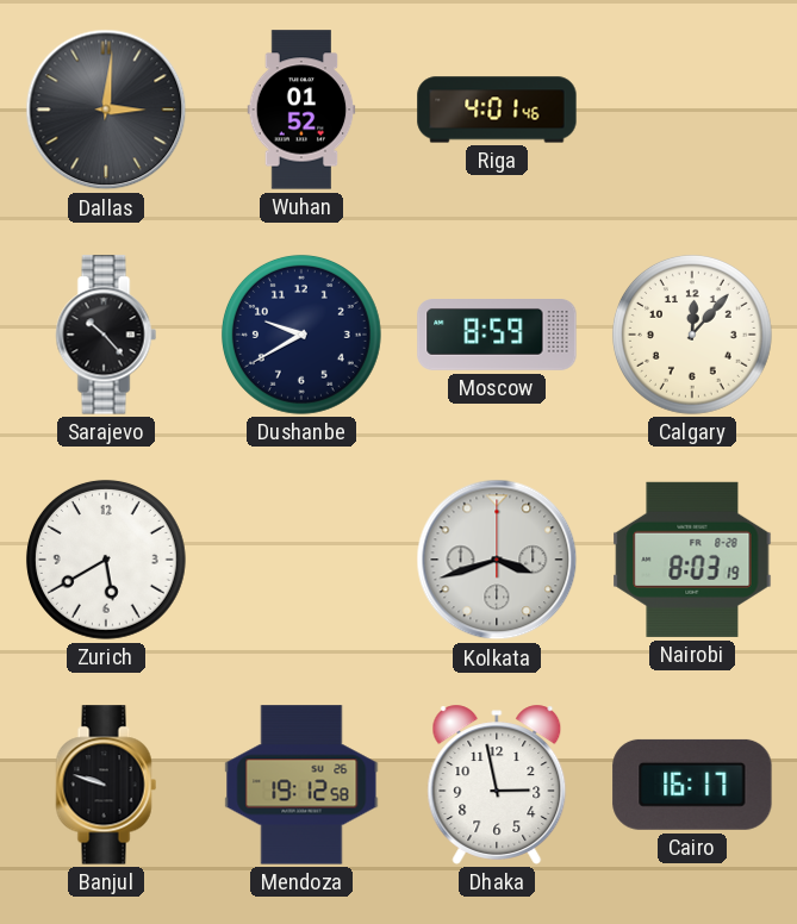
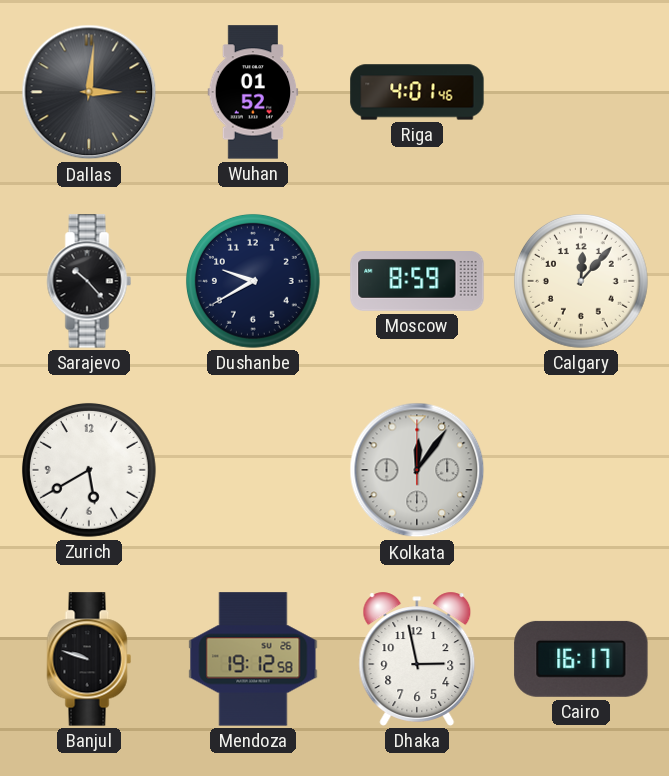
Kolkata: 3:42 -> 12:06 (417, 470)
Nairobi: 8:03 -> none (692, 560)
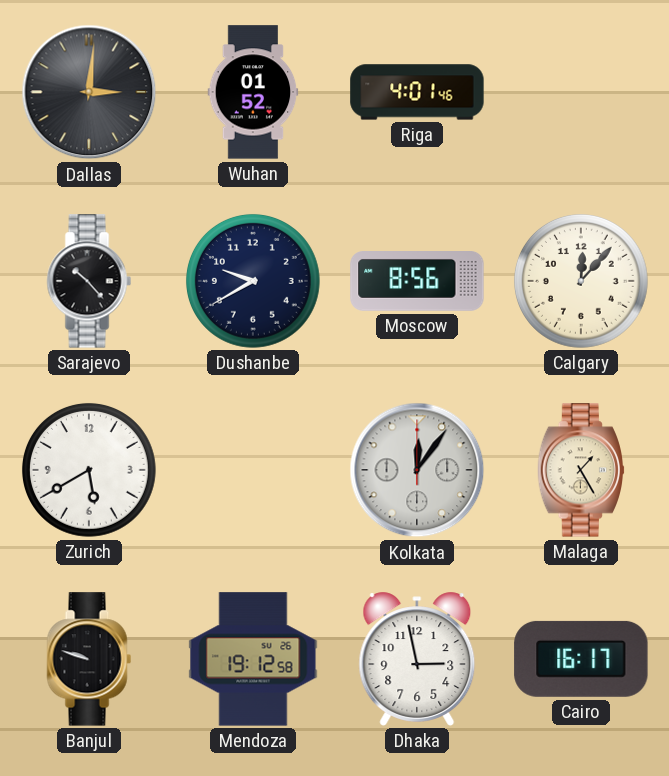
Moscow: 8:59 -> 8:56 (417, 282)
Malaga: none -> 1:25 (580, 470)
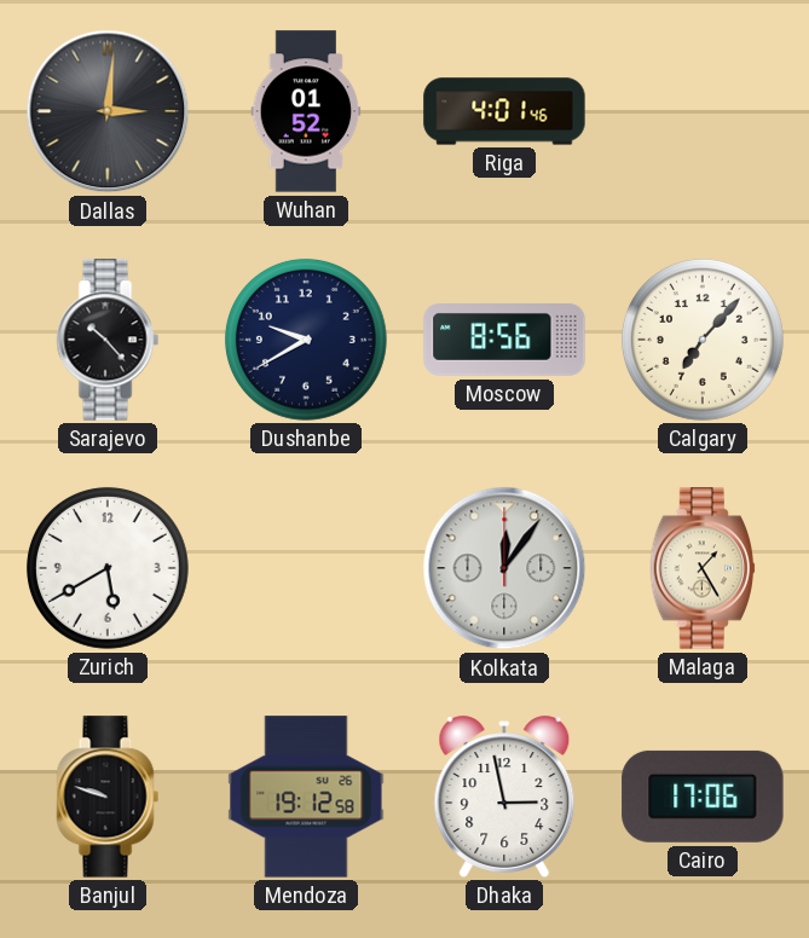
Calgary: 12:07 -> 7:07 (703, 340)
Cairo: 16:17 -> 17:06 (703, 797)
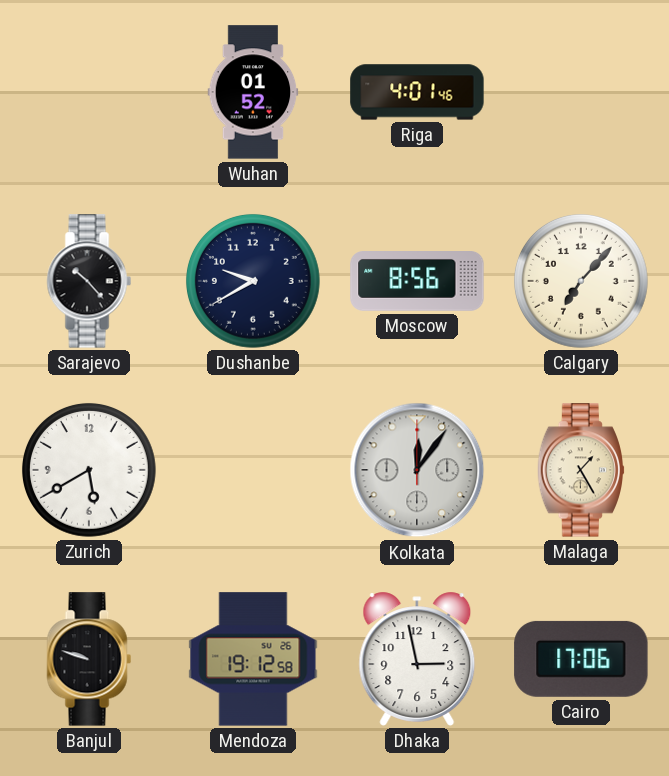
Dallas: 3:01 -> none (108, 111)
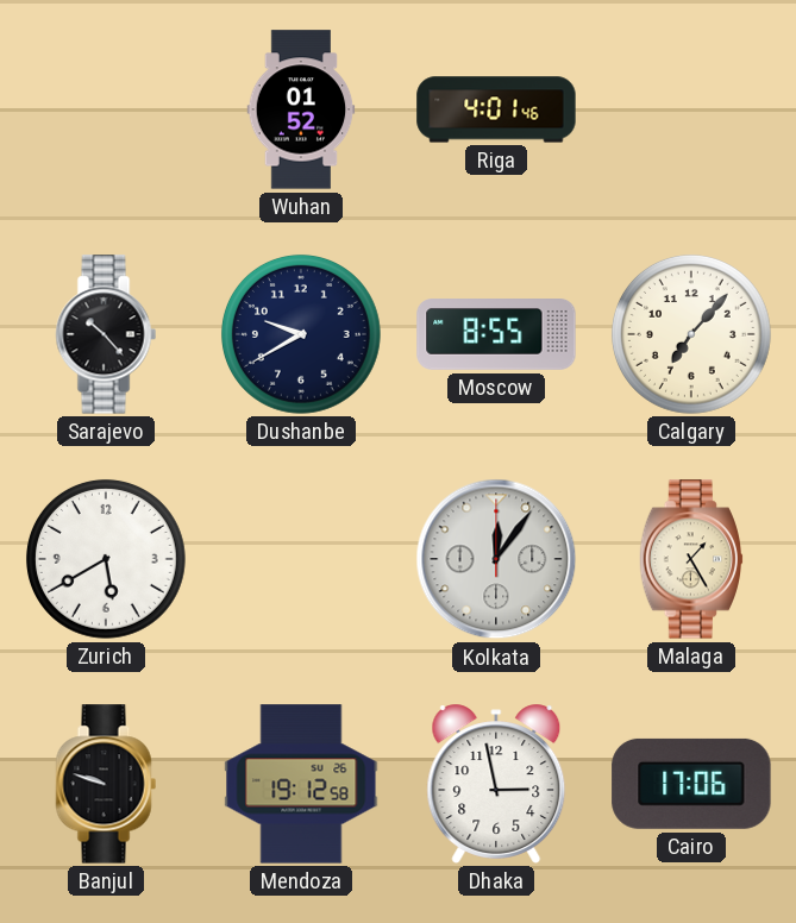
Moscow: 8:56 -> 8:55 (496, 335)
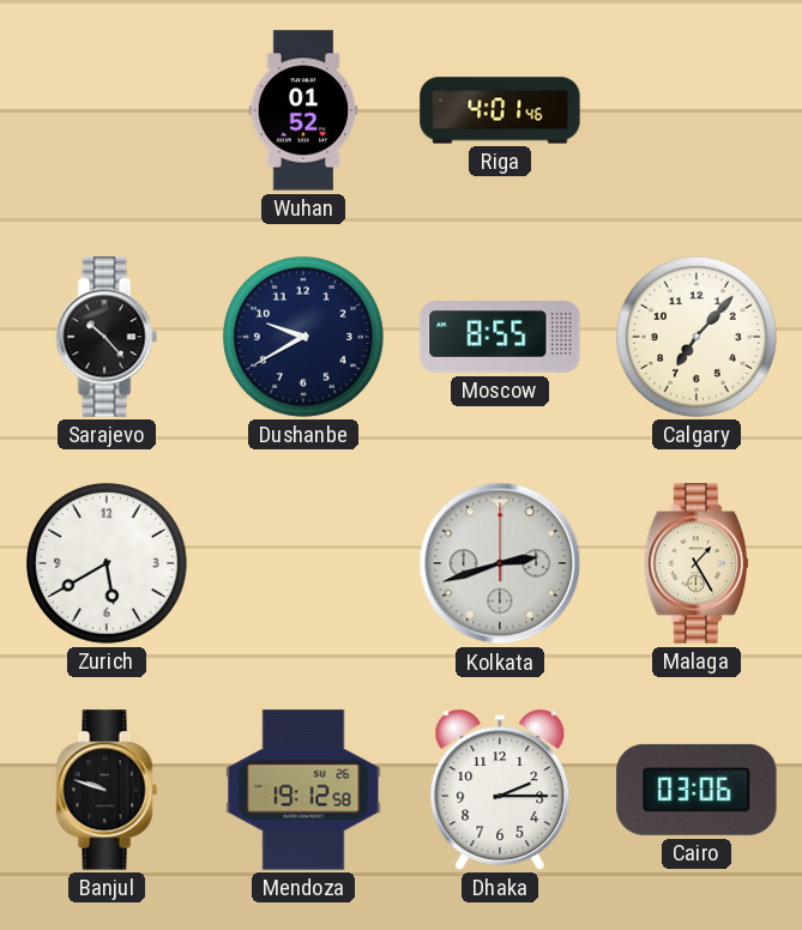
Kolkata: 12:06 -> 2:42 (500, 563)
Dhaka: 2:58 -> 2:15 (500, 790)
Cairo: 17:06 -> 03:06 (697, 790)
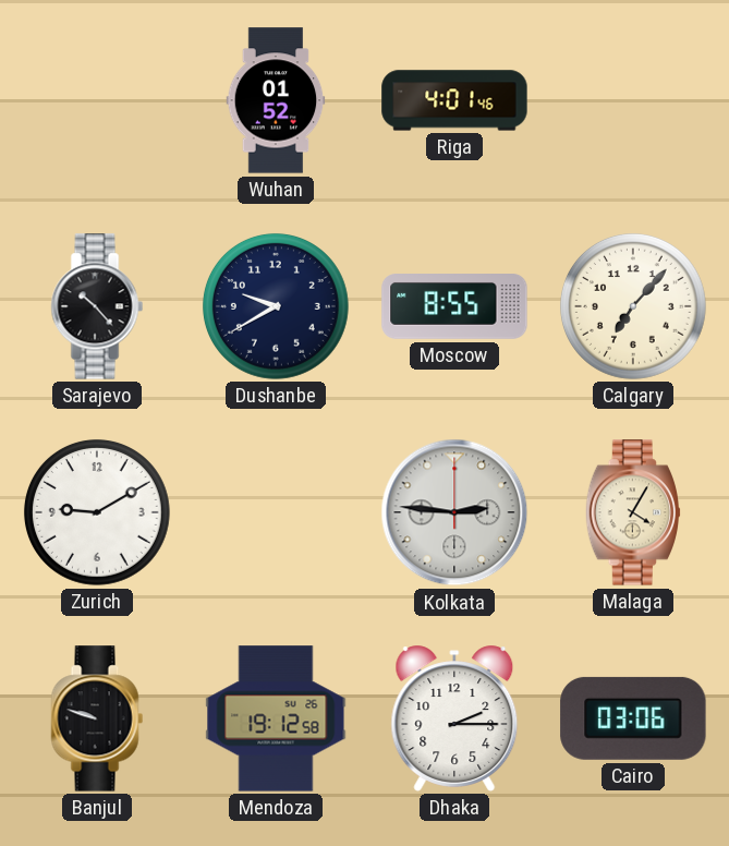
Zurich: 5:40 -> 9:10 (97, 512)
Kolkata: 2:42 -> 2:46 (454, 512)
Malaga: 1:25 -> 4:05 (632, 512)
